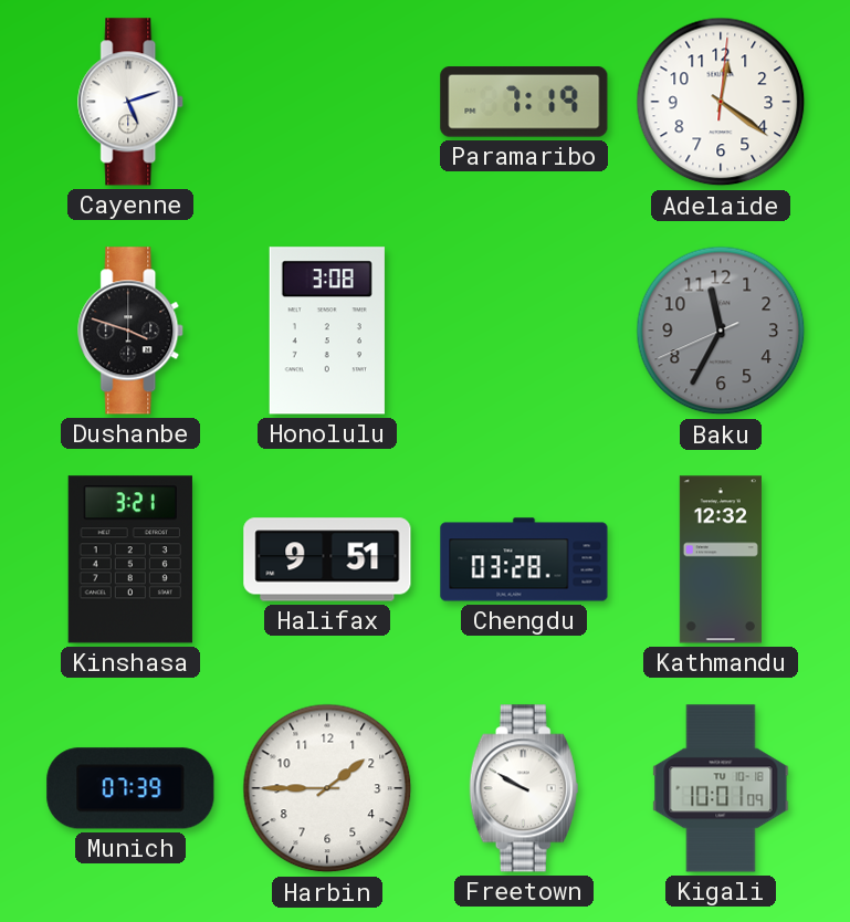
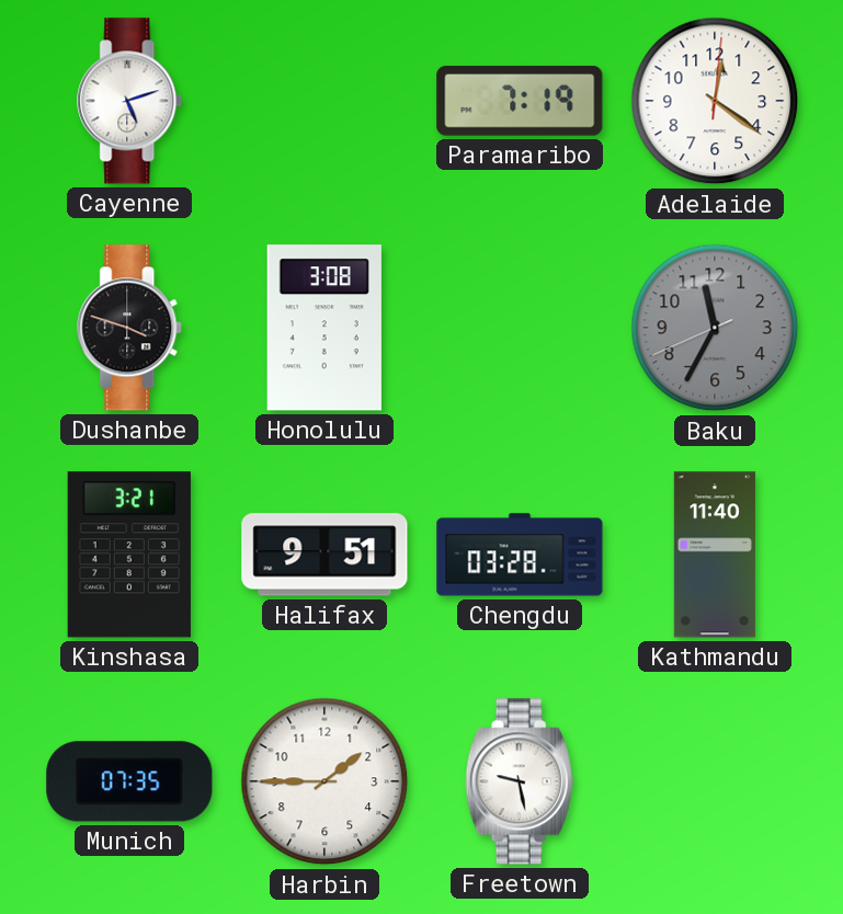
Kathmandu: 12:32 -> 11:40 (715, 555)
Munich: 07:39 -> 07:35 (129, 781)
Freetown: 9:50 -> 9:28 (520, 781)
Kigali: 10:01 -> none (721, 788)
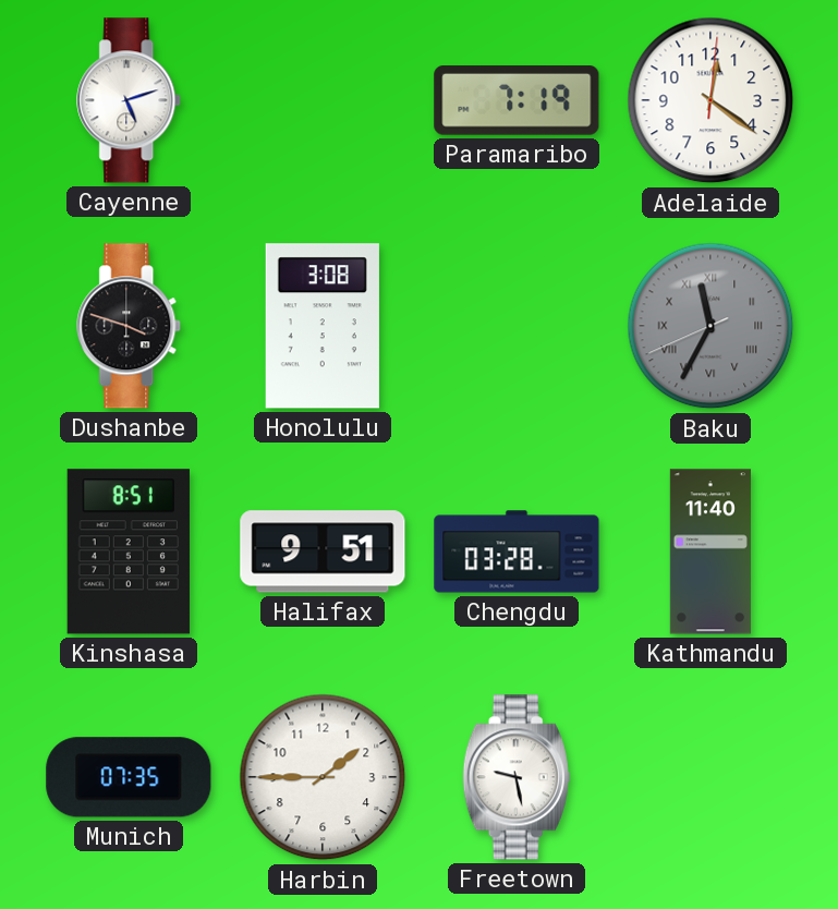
Baku numerals: Arabic -> Roman (711, 326)
Kinshasa: 3:21 -> 8:51 (129, 552)
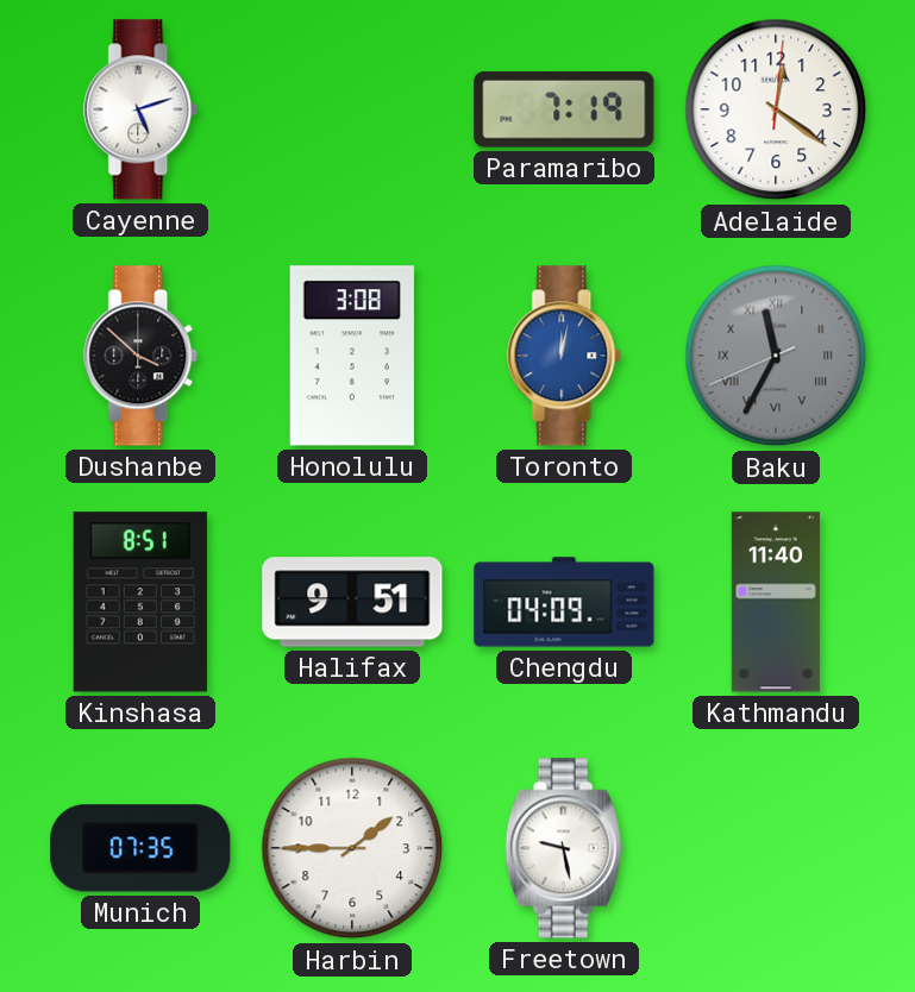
Dushanbe: 3:48 -> 3:52 (142, 356)
Toronto: none -> 12:02 (565, 356)
Chengdu: 03:28 -> 04:09 (564, 602)
